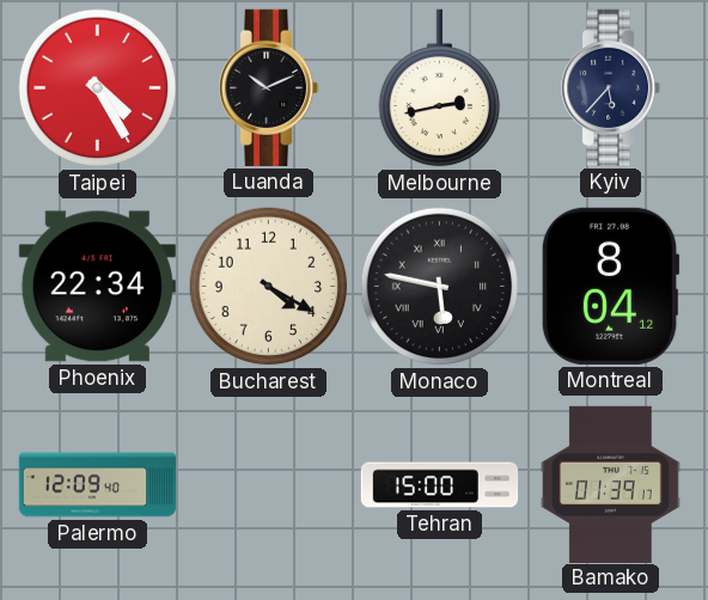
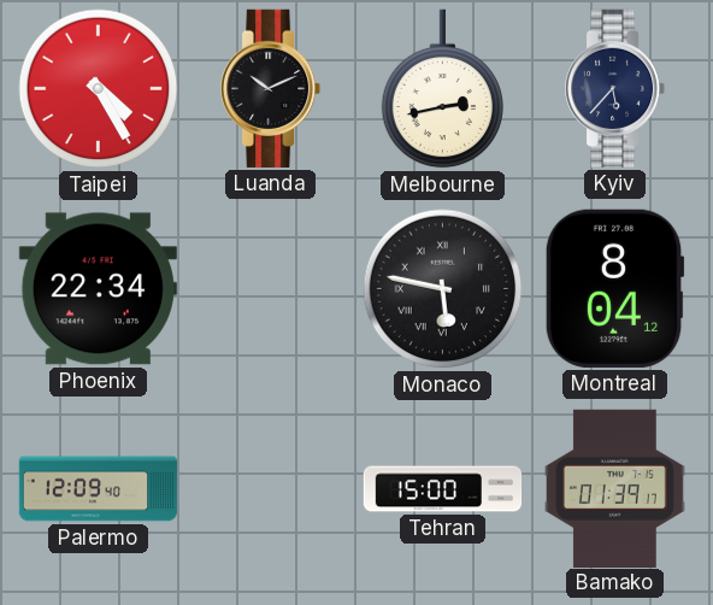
Bucharest: 4:20 -> none (269, 287)
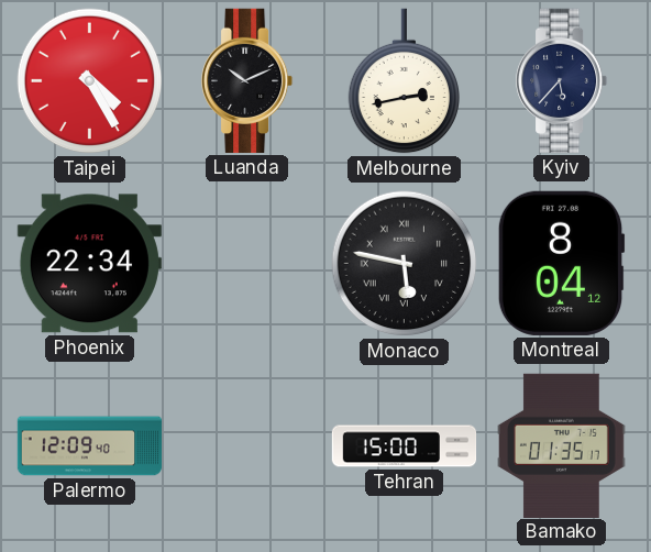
Bamako: 01:39 -> 01:35 (562, 445)
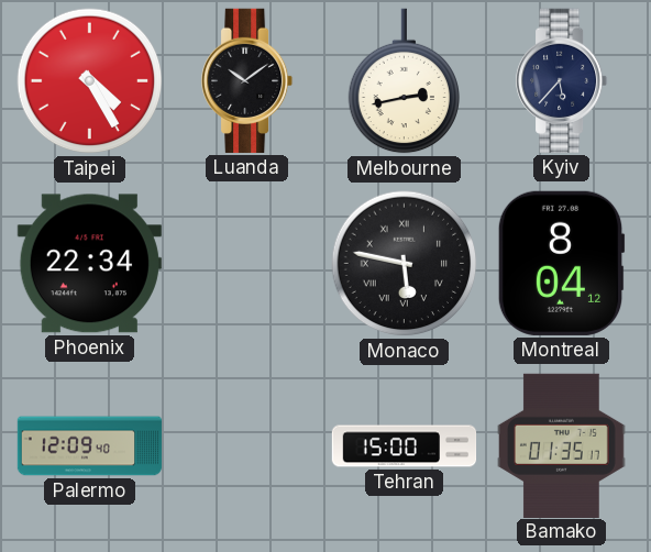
Luanda: 10:11 -> 10:09 (249, 80)
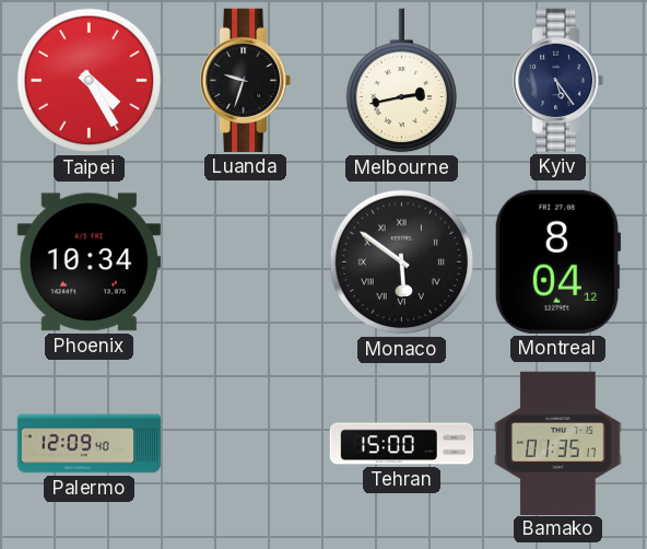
Luanda: 10:09 -> 9:33 (247, 80)
Kyiv: 5:37 -> 5:24 (560, 80)
Phoenix: 22:34 -> 10:34 (89, 262)
Monaco: 5:47 -> 5:51 (402, 262)
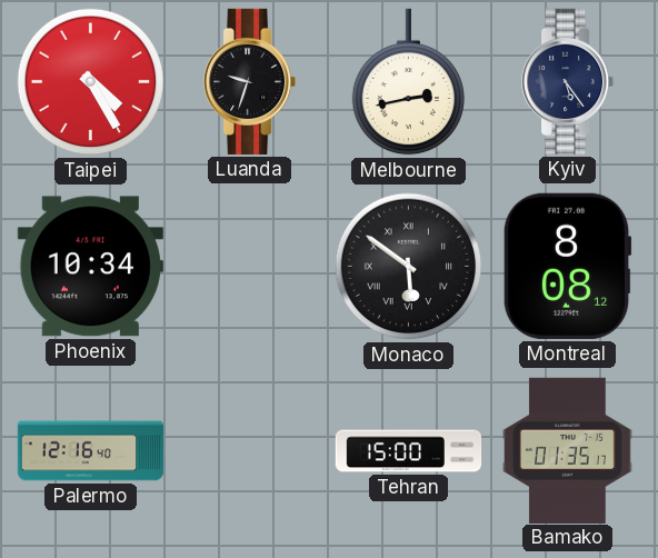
Montreal: 8:04 -> 8:08 (567, 266)
Palermo: 12:09 -> 12:16 (91, 451)
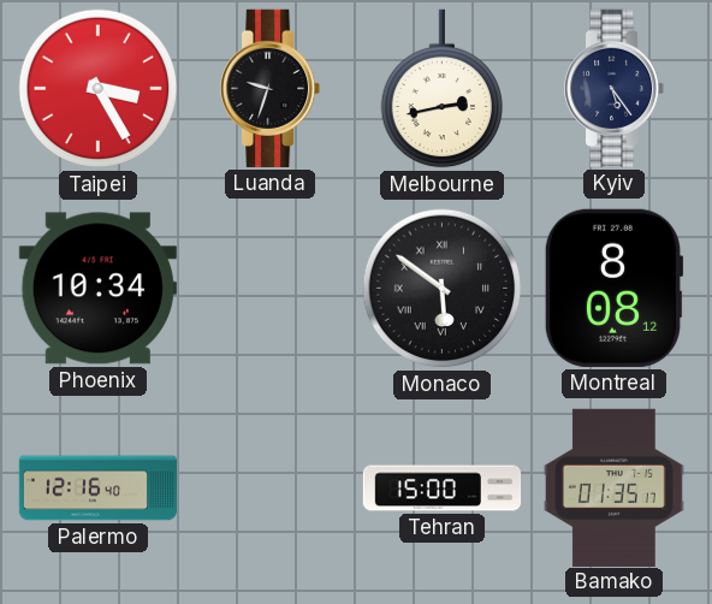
Taipei: 4:25 -> 3:25 (99, 89)
